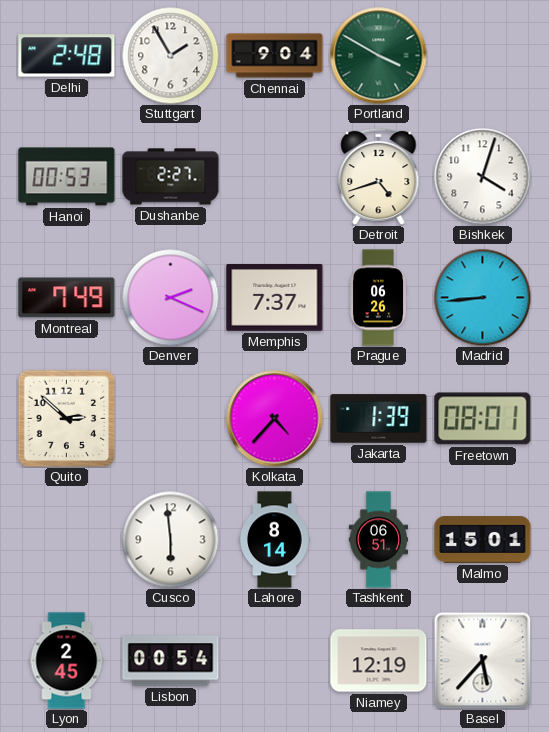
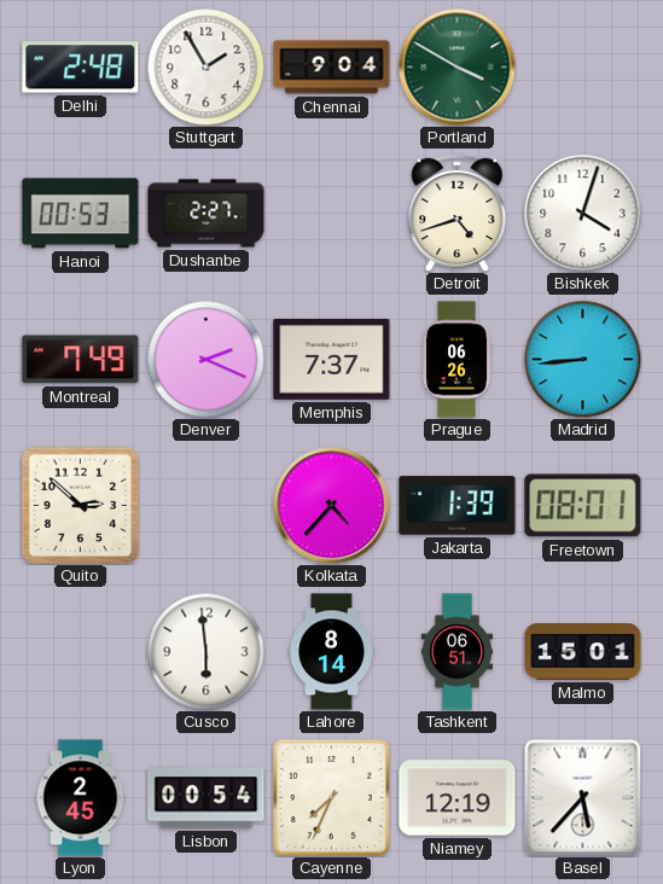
Cayenne: none -> 7:34 (331, 797)
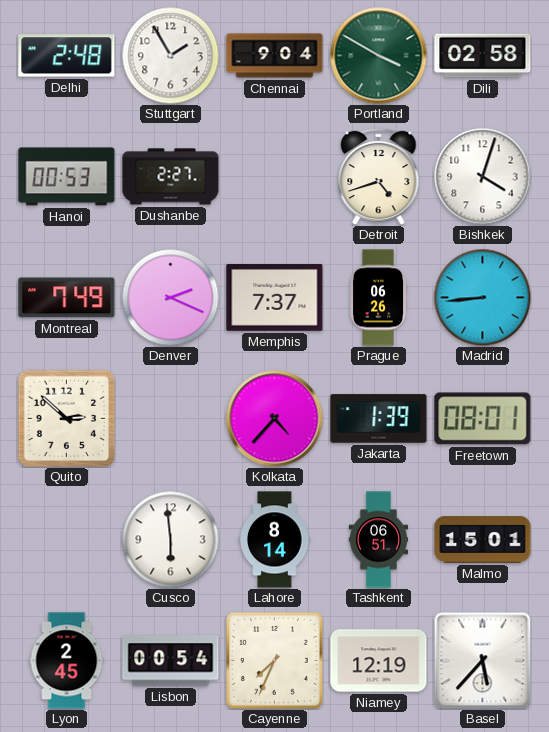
Dili: none -> 02:58 (483, 56)
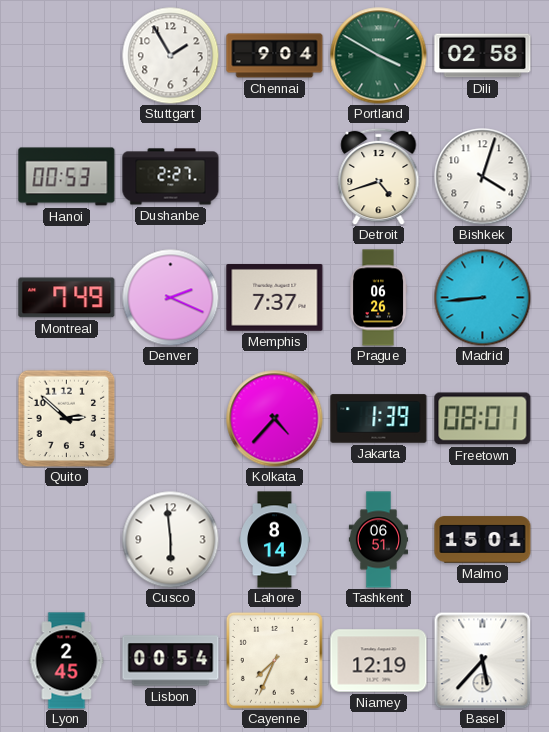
Delhi: 2:48 -> none (67, 56)
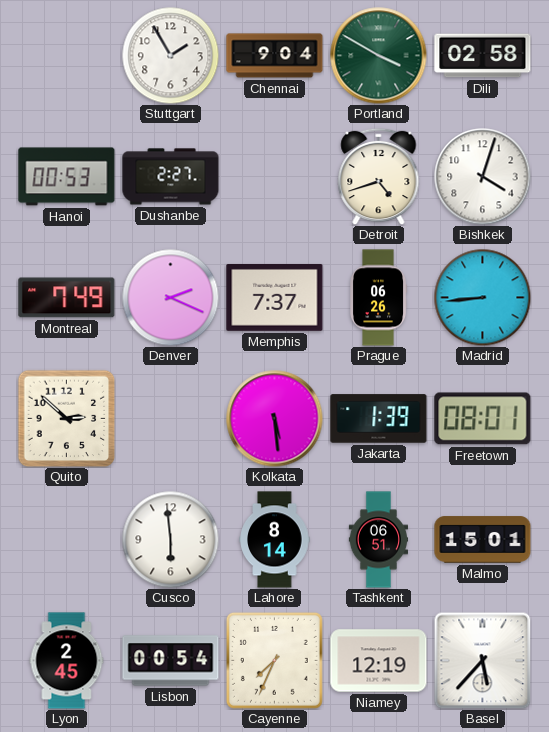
Kolkata: 4:37 -> 5:29 (275, 419)
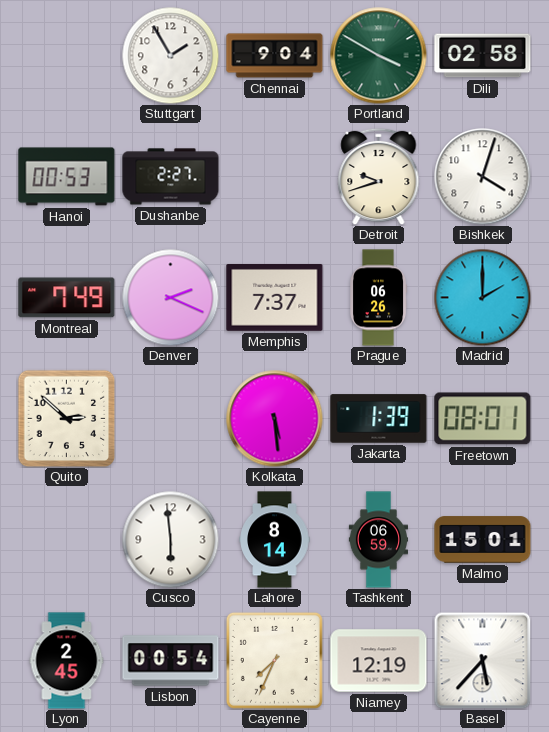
Detroit: 4:42 -> 9:42 (379, 176)
Madrid: 8:44 -> 2:00 (482, 297)
Tashkent: 06:51 -> 06:59 (378, 540)
